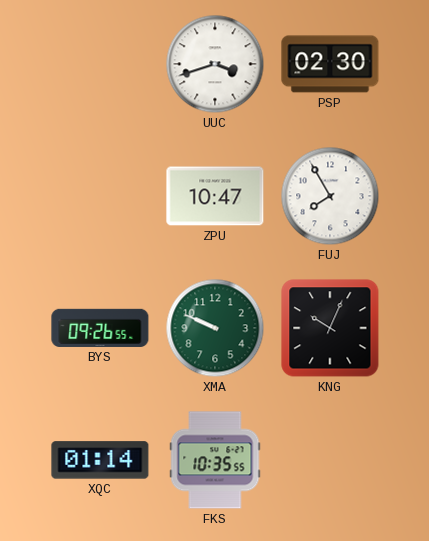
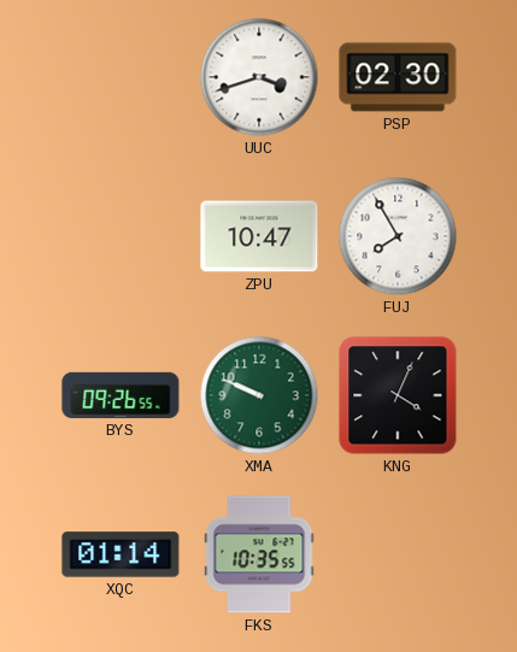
KNG: 10:04 -> 4:04 (398, 395)
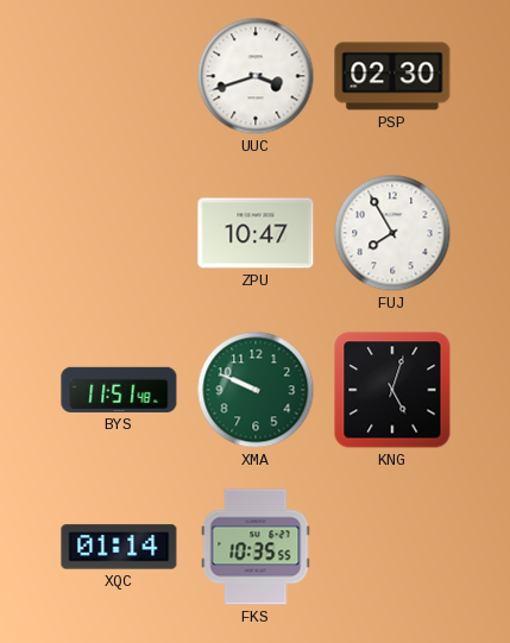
BYS: 09:26 -> 11:51 (119, 390)
KNG: 4:04 -> 5:03 (392, 390)
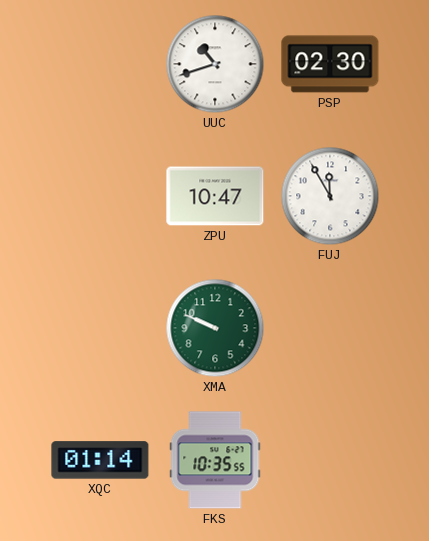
UUC: 3:42 -> 10:42 (215, 64)
FUJ: 7:55 -> 11:55 (330, 196)
BYS: 11:51 -> none (119, 390)
KNG: 5:03 -> none (392, 390)
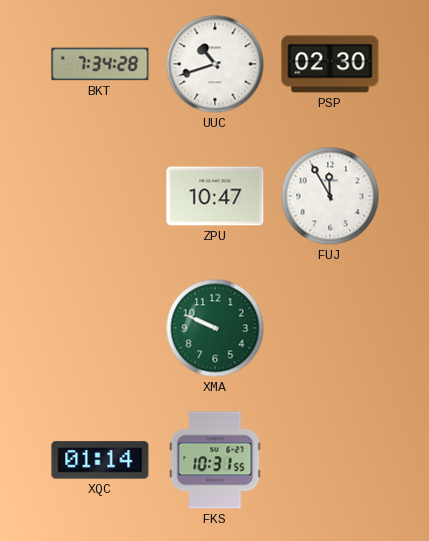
BKT: none -> 7:34 (100, 64)
FKS: 10:35 -> 10:31 (215, 460)
